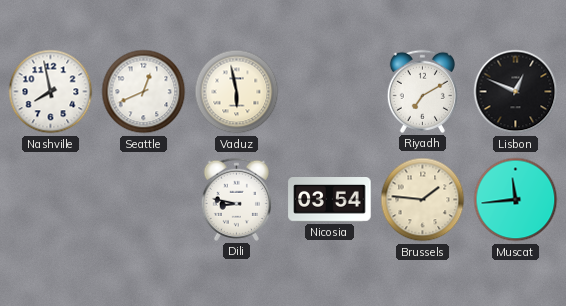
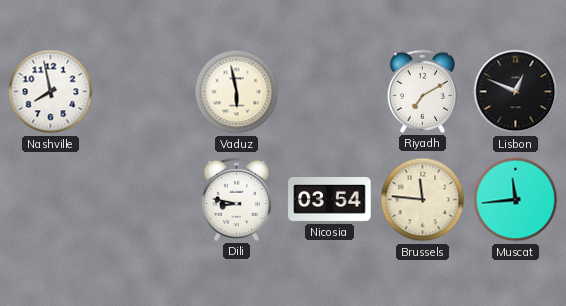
Seattle: 12:41 -> none (144, 92)
Brussels: 1:46 -> 11:46 (423, 200)
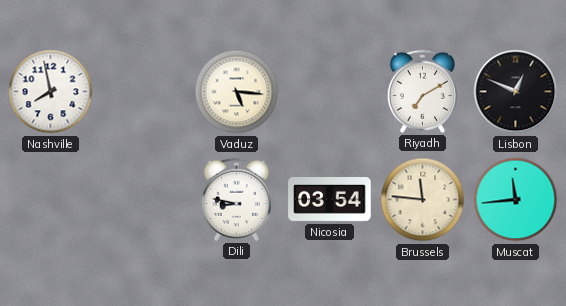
Vaduz: 5:58 -> 5:16 (237, 92)
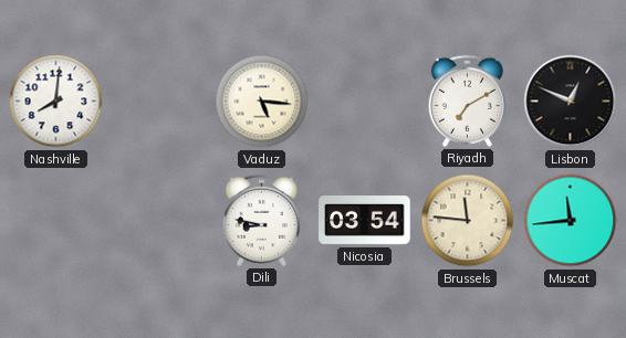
Nashville: 7:58 -> 8:01 (56, 102)
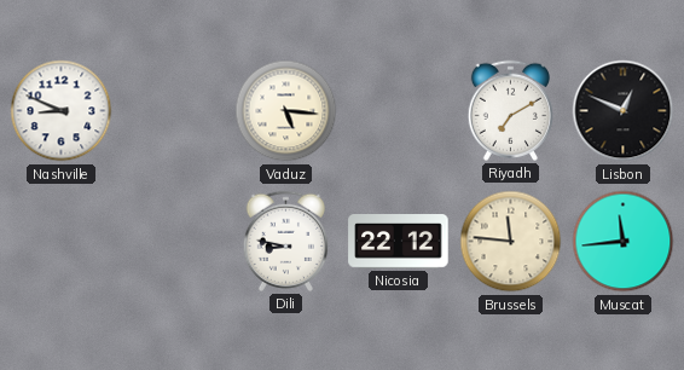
Nashville: 8:01 -> 8:49 (62, 111)
Nicosia: 03:54 -> 22:12 (399, 242)
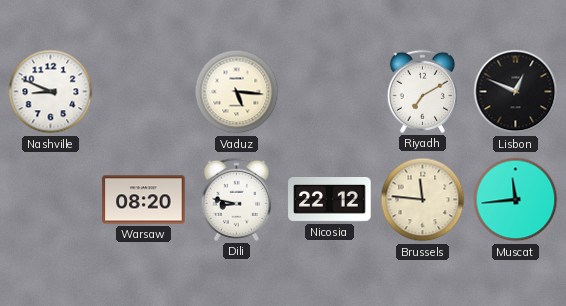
Warsaw: none -> 08:20 (144, 200)
